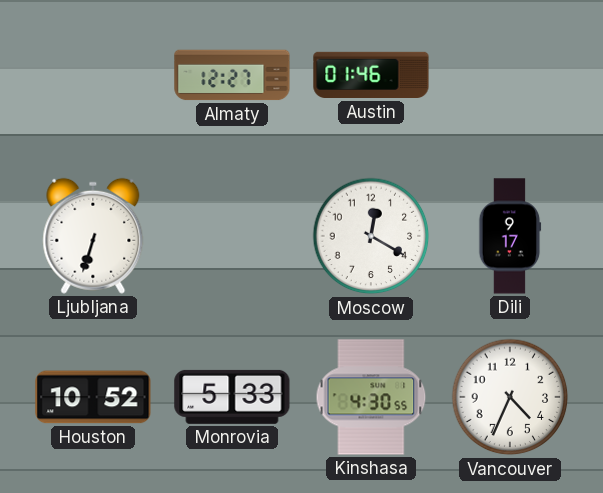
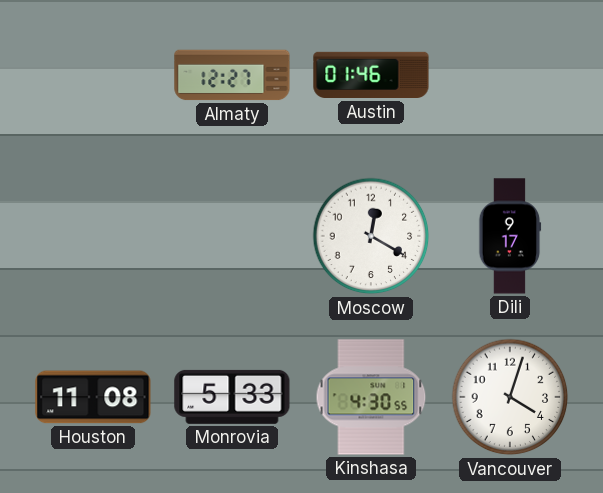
Ljubljana: 6:33 -> none (93, 236)
Houston: 10:52 -> 11:08 (93, 397)
Vancouver: 4:34 -> 4:03 (510, 397)
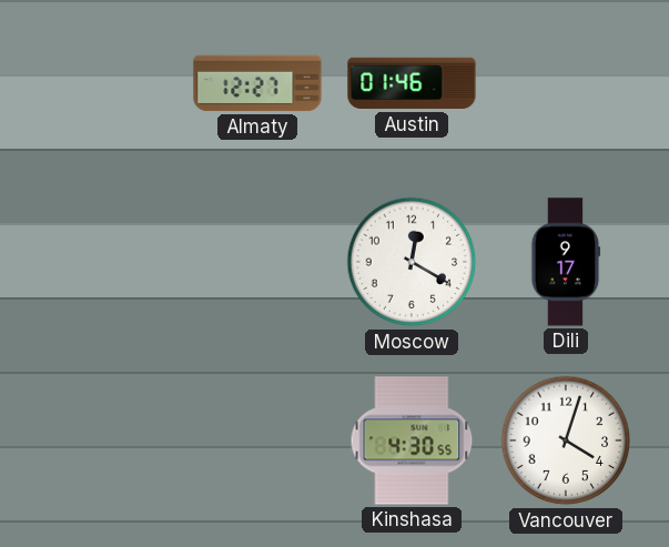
Houston: 11:08 -> none (93, 397)
Monrovia: 5:33 -> none (232, 397)
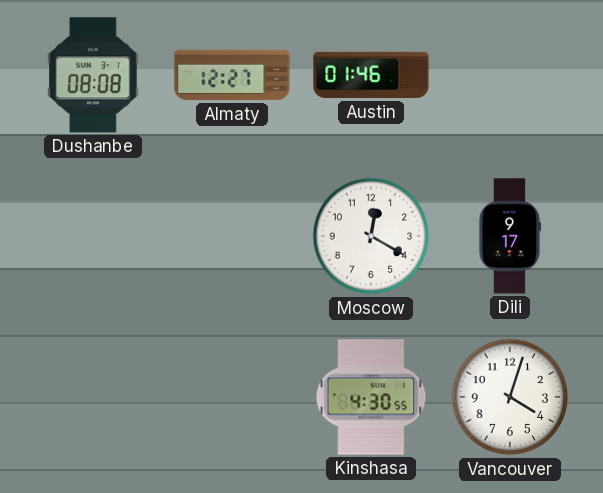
Dushanbe: none -> 08:08 (93, 75)
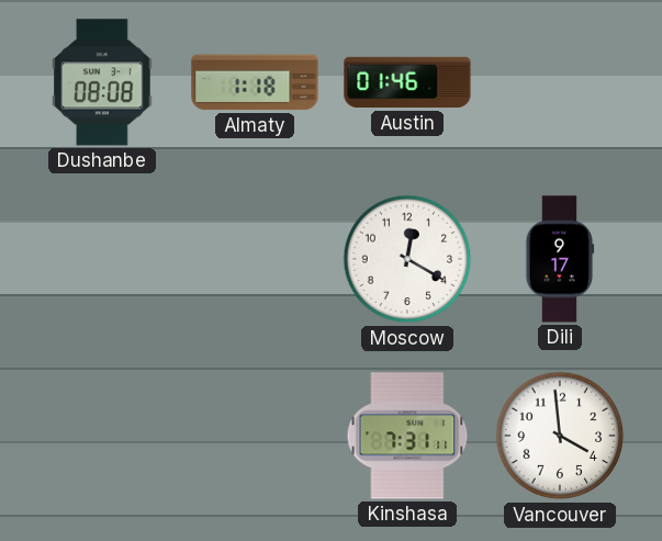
Almaty: 12:27 -> 1:18 (255, 82)
Kinshasa: 4:30 -> 7:31 (407, 436)
Vancouver: 4:03 -> 3:59 (560, 436)
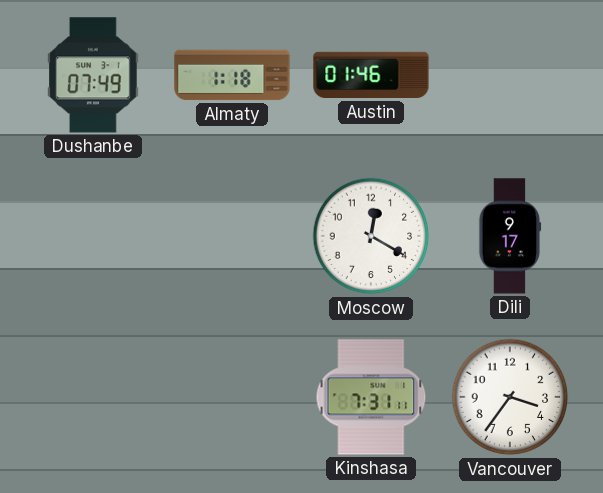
Dushanbe: 08:08 -> 07:49 (93, 75)
Vancouver: 3:59 -> 3:36 (510, 397)
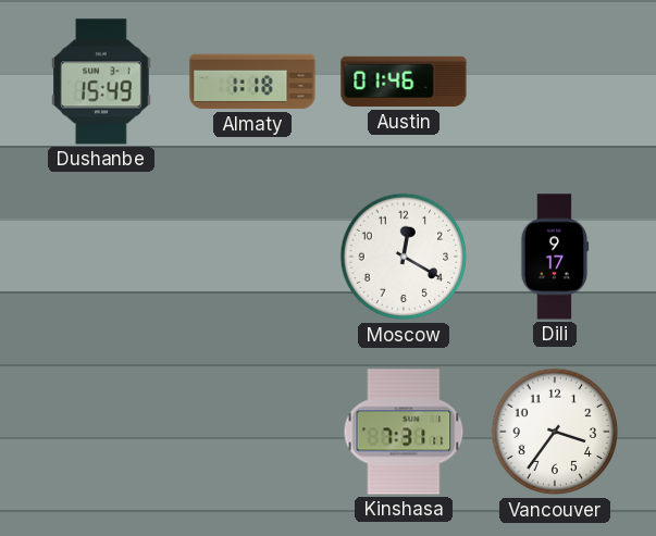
Dushanbe: 07:49 -> 15:49 (101, 82)
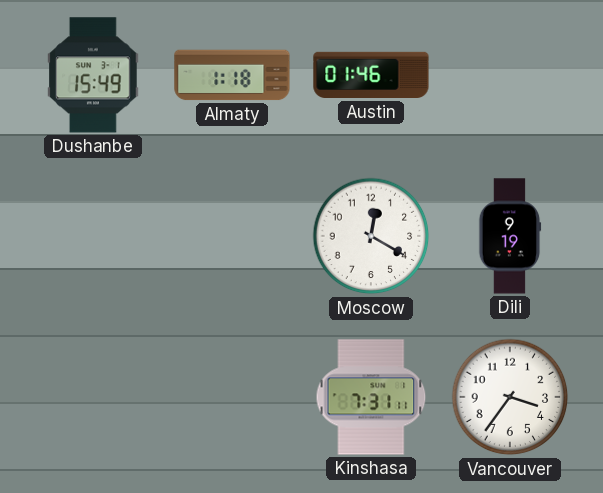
Dili: 9:17 -> 9:19 (510, 236)
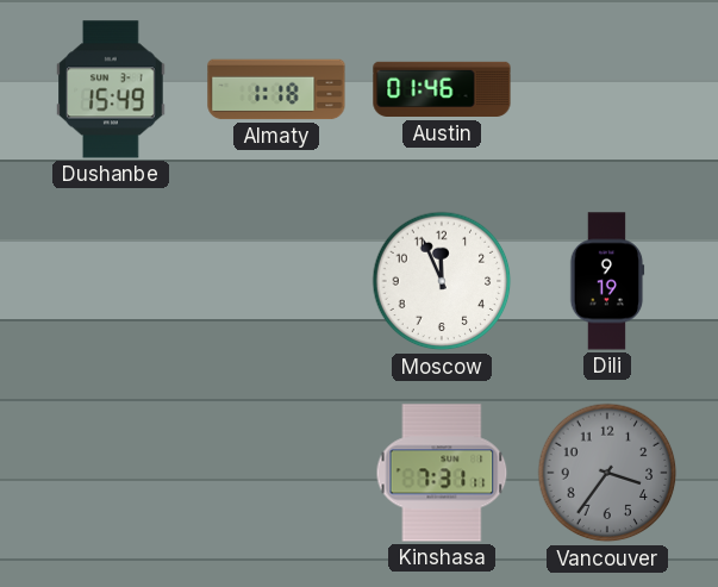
Moscow: 12:20 -> 11:56 (442, 281)
Vancouver dial: white -> grey (607, 473)
